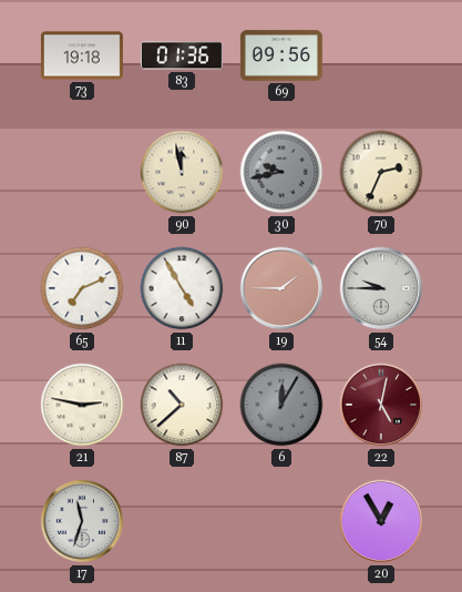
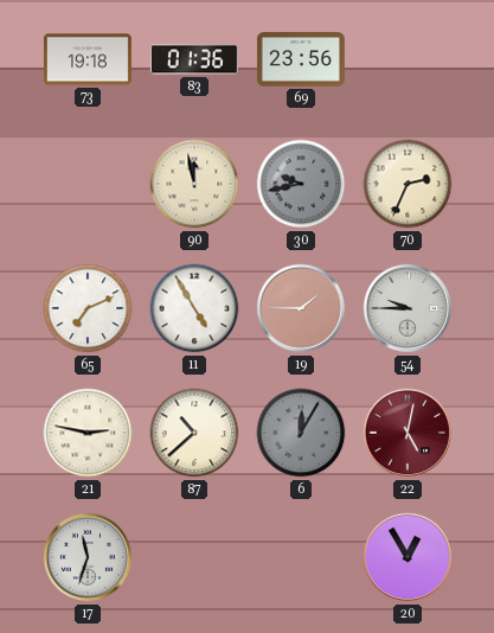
69: 09:56 -> 23:56 (301, 59)
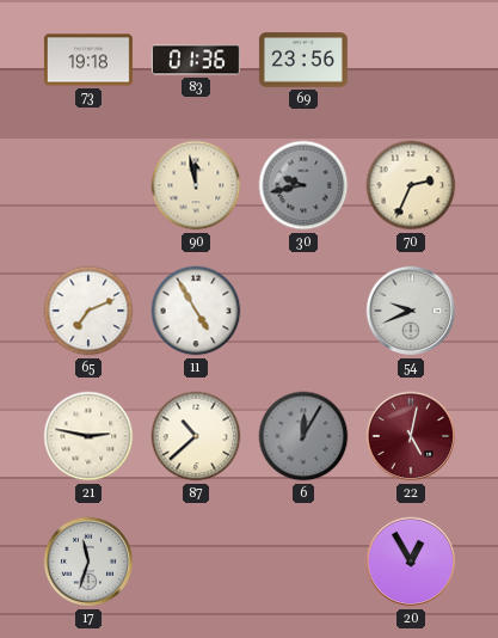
19: 1:45 -> none (301, 308)
54: 9:45 -> 9:41 (411, 311)
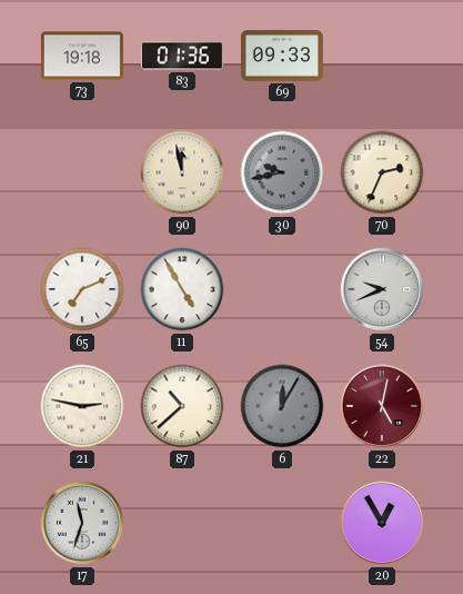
69: 23:56 -> 09:33 (282, 56)
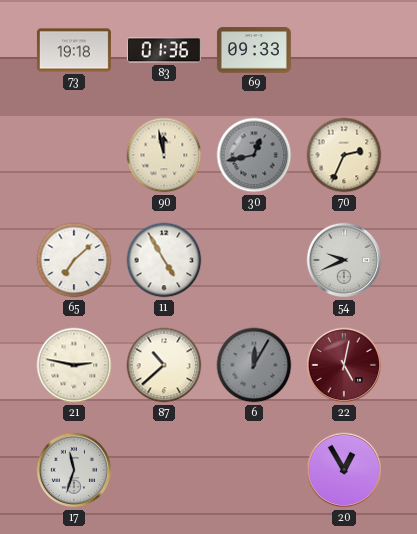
30: 9:43 -> 12:43 (254, 155)
65: 7:11 -> 7:08 (74, 260)
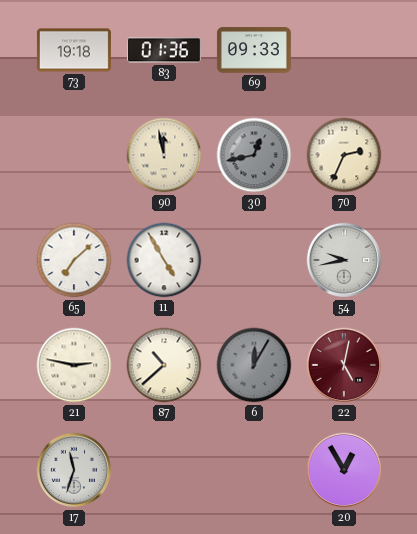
54: 9:41 -> 9:43 (344, 260)
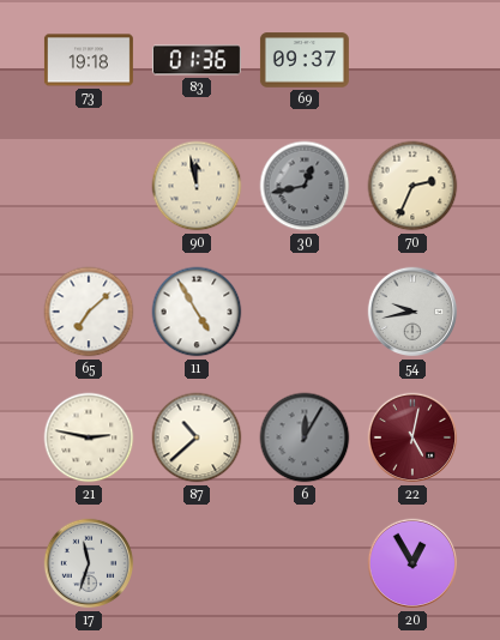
69: 09:33 -> 09:37 (305, 60)
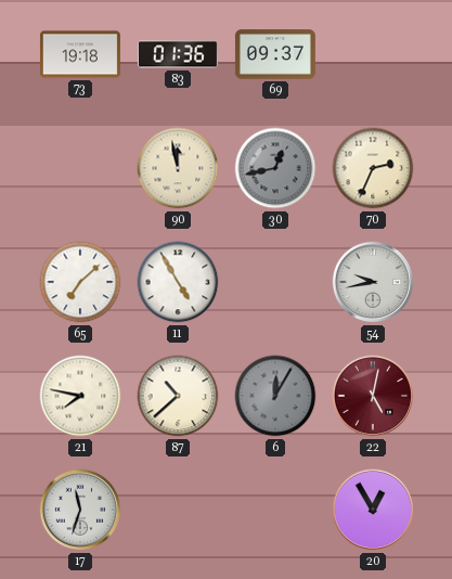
21: 2:47 -> 7:47 (80, 396)
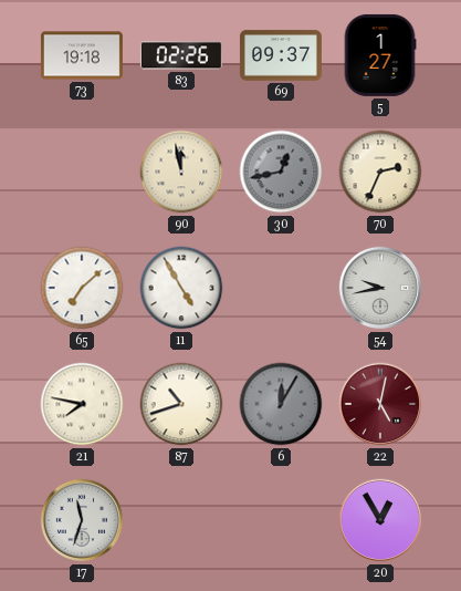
83: 01:36 -> 02:26 (181, 55)
5: none -> 1:27 (380, 55)
87: 10:38 -> 10:42 (181, 404)
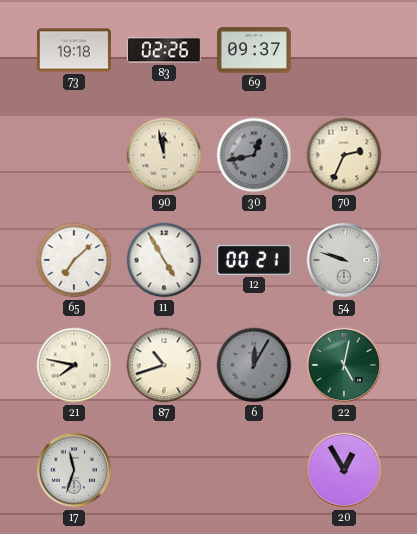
5: 1:27 -> none (380, 55)
12: none -> 00:21 (254, 260)
54: 9:43 -> 9:48 (344, 260)
22 dial: burgundy -> green (344, 365)
